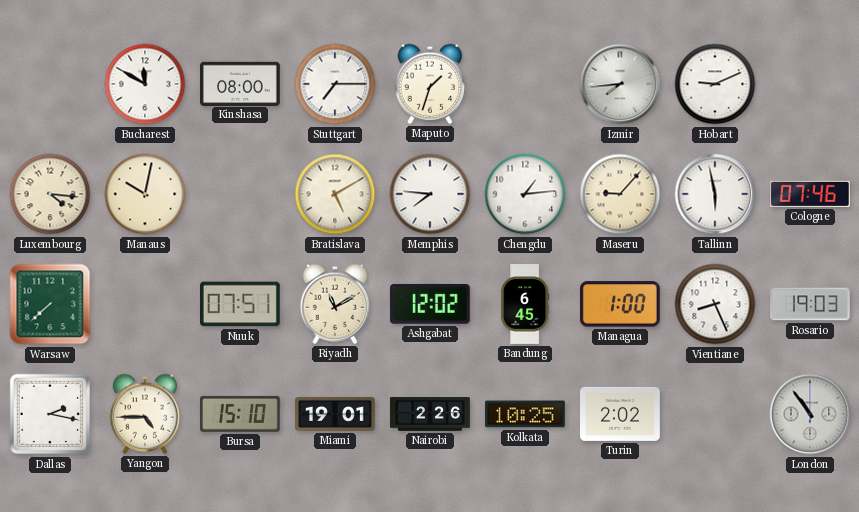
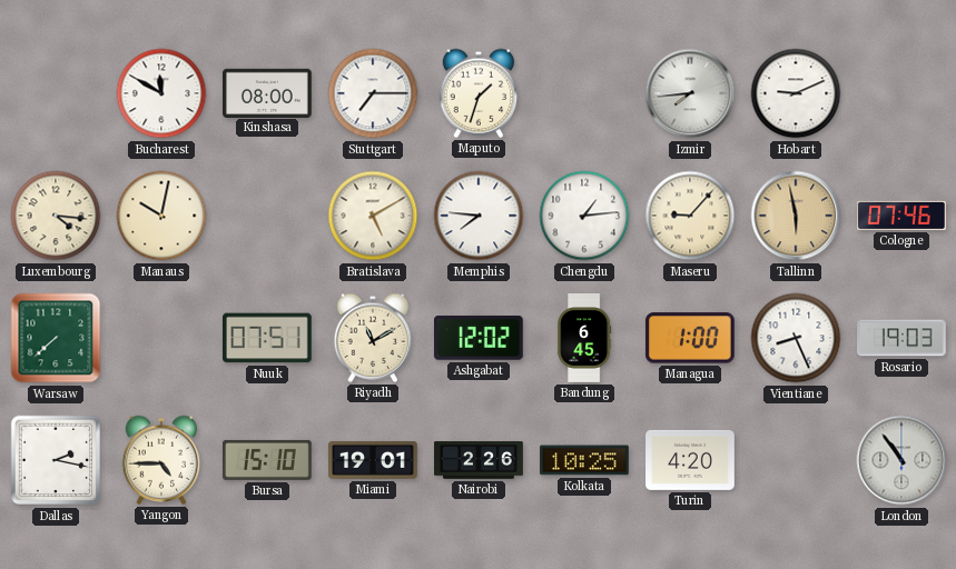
Tallinn dial: white -> champagne (796, 216)
Turin: 2:02 -> 4:20 (690, 460)
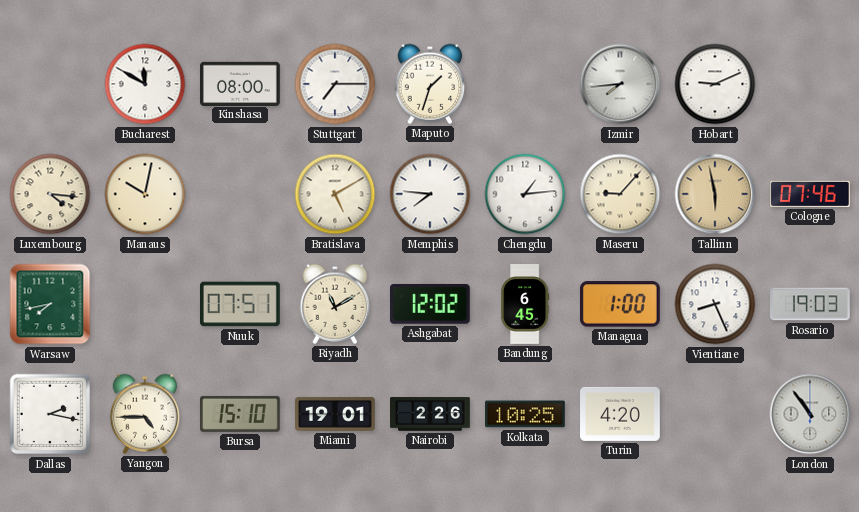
Warsaw: 7:38 -> 7:43 (50, 304)
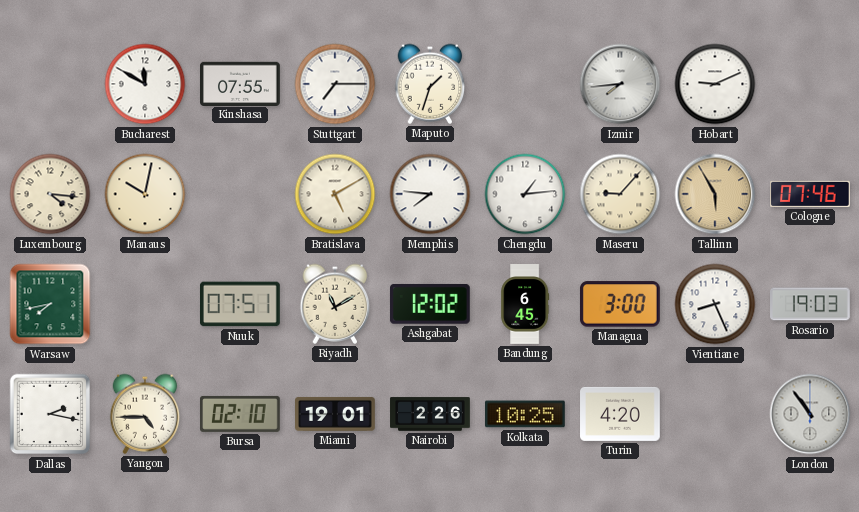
Kinshasa: 08:00 -> 07:55 (240, 83)
Tallinn: 5:58 -> 5:55 (715, 194)
Managua: 1:00 -> 3:00 (620, 304)
Bursa: 15:10 -> 02:10 (241, 414)
